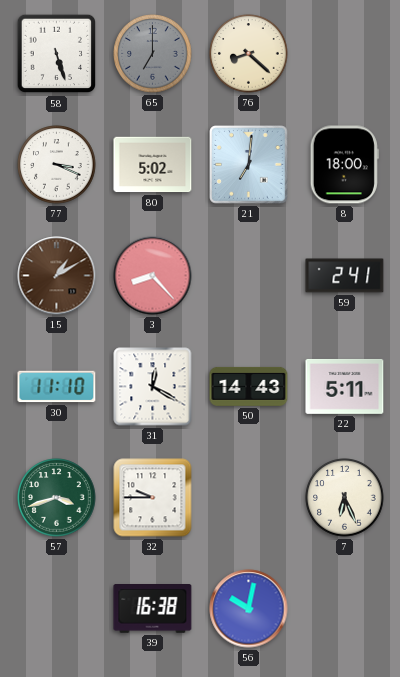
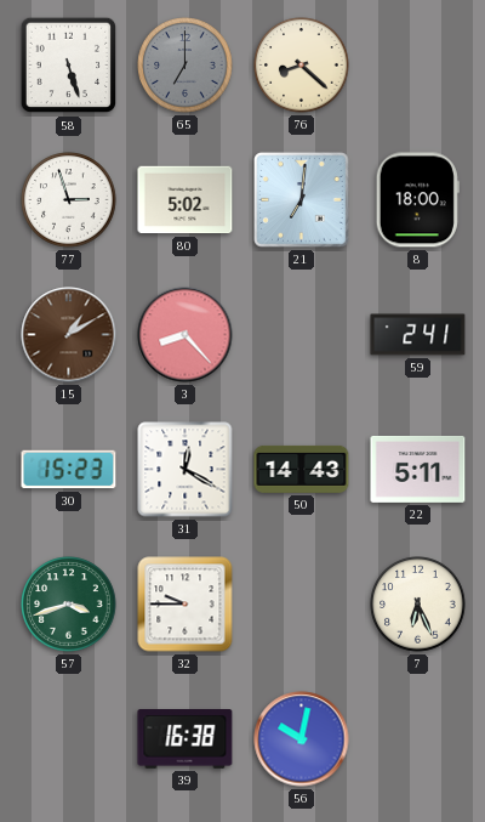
77: 3:19 -> 2:57 (69, 200)
30: 11:10 -> 15:23 (69, 470)
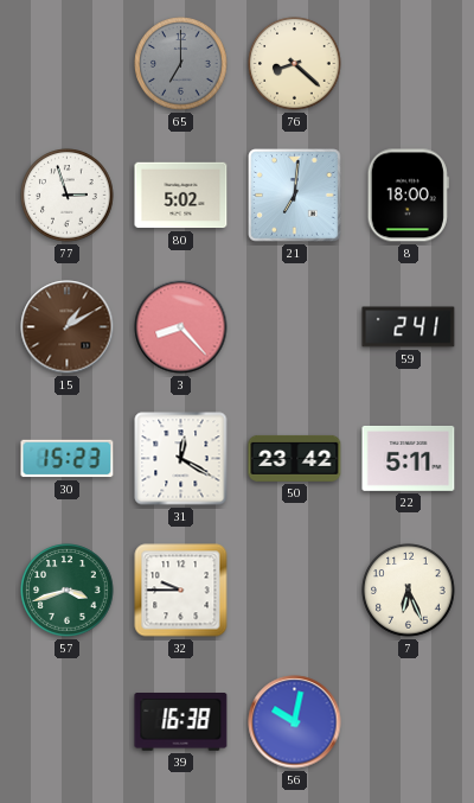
58: 5:27 -> none (69, 66)
50: 14:43 -> 23:42 (295, 458)
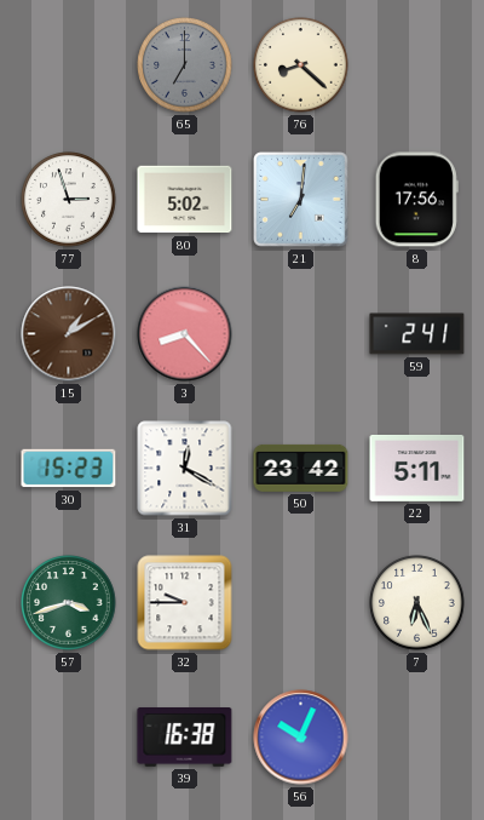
8: 18:00 -> 17:56 (416, 200)
56: 10:02 -> 10:04 (301, 738)
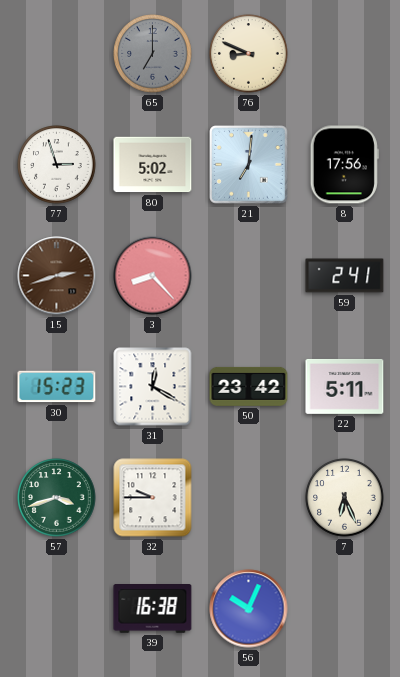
76: 8:22 -> 8:49 (249, 54)
15: 1:10 -> 2:42 (57, 276)
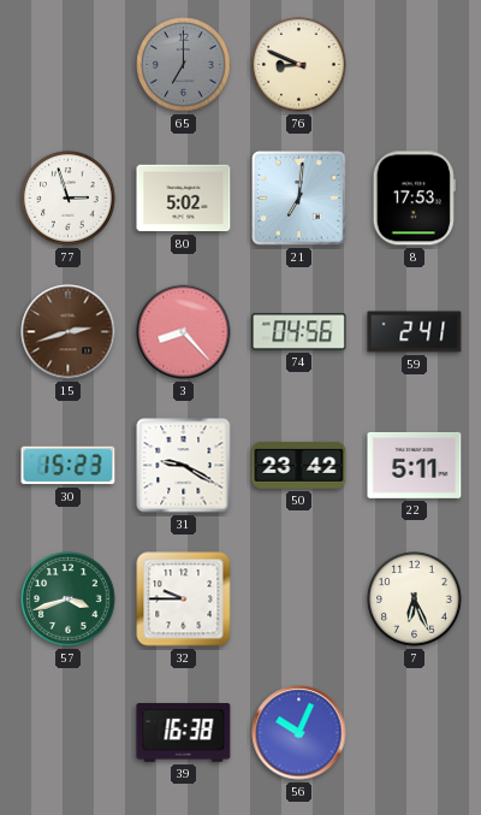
8: 17:56 -> 17:53 (414, 199)
74: none -> 04:56 (299, 332)
31: 12:20 -> 9:20 (184, 466)
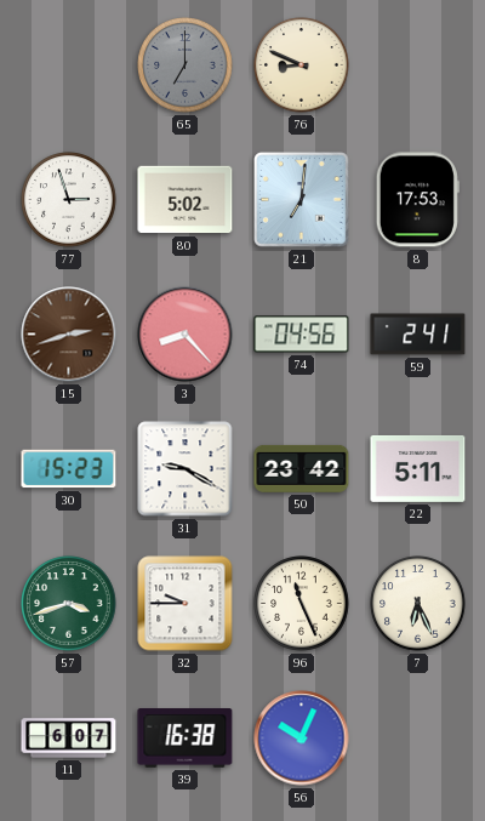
96: none -> 11:26 (302, 604)
11: none -> 6:07 (69, 739)
